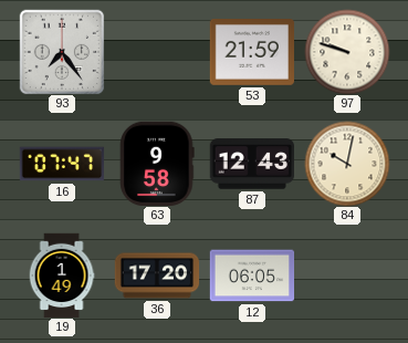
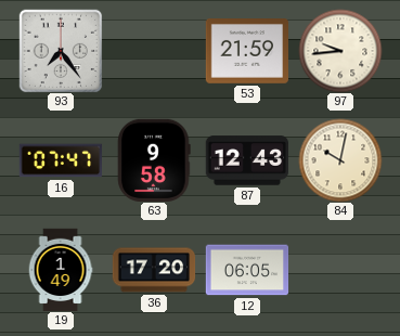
97: 9:48 -> 9:44 (340, 51)
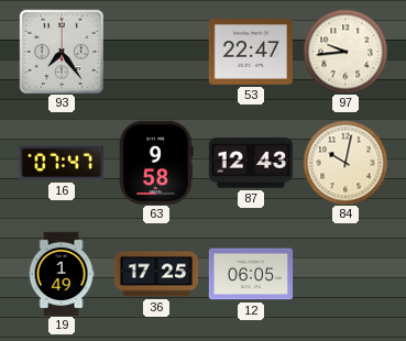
53: 21:59 -> 22:47 (250, 53)
36: 17:20 -> 17:25 (156, 274)
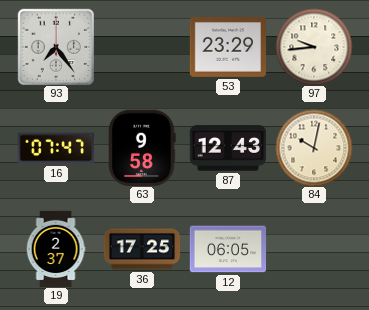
53: 22:47 -> 23:29 (227, 48)
19: 1:49 -> 2:37 (56, 249)
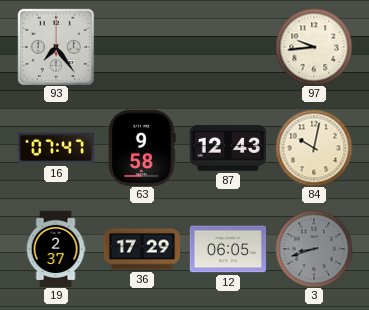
53: 23:29 -> none (227, 48)
36: 17:25 -> 17:29 (142, 249)
3: none -> 8:42 (314, 249)
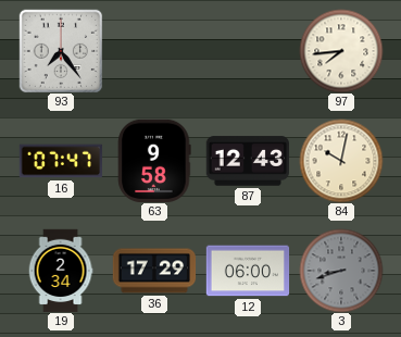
97: 9:44 -> 7:44 (341, 51)
19: 2:37 -> 2:34 (61, 271)
12: 06:05 -> 06:00 (248, 271)
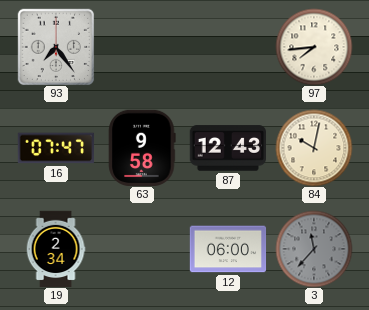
36: 17:29 -> none (154, 271)
3: 8:42 -> 11:37 (314, 249)
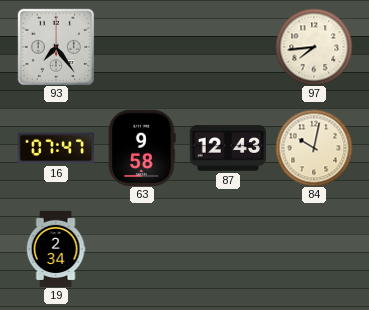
12: 06:00 -> none (228, 249)
3: 11:37 -> none (314, 249)
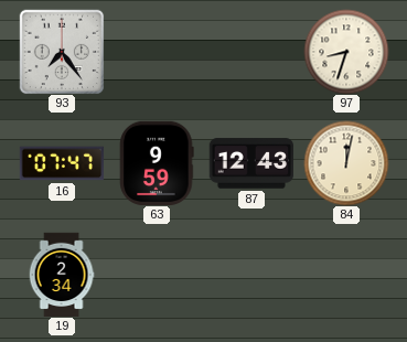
97: 7:44 -> 8:33 (346, 52)
63: 9:58 -> 9:59 (157, 162)
84: 10:02 -> 12:02 (346, 163)
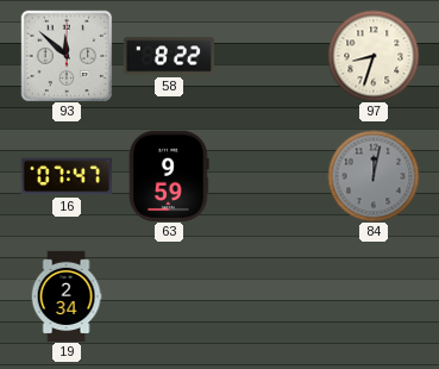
93: 7:24 -> 11:52 (67, 56)
58: none -> 8:22 (169, 56)
87: 12:43 -> none (250, 163)
84 dial: cream -> grey (374, 176)
